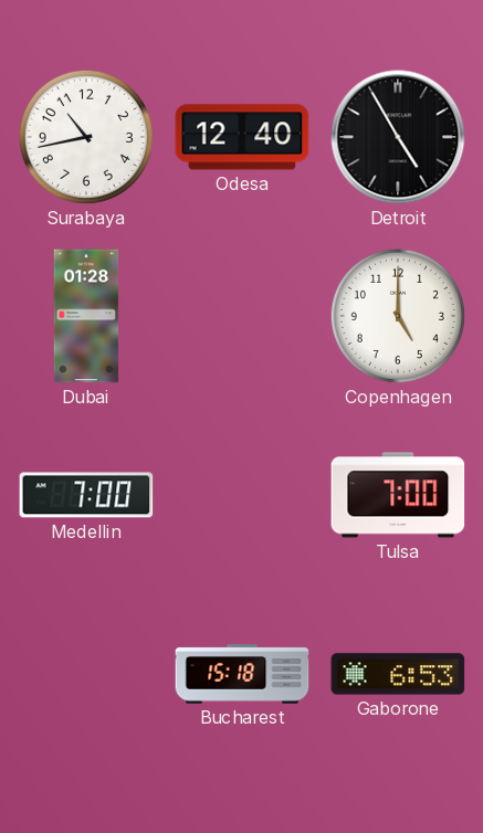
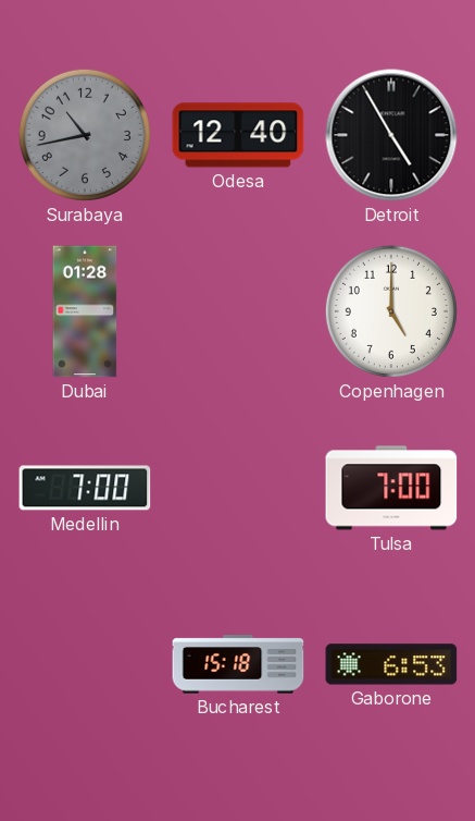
Surabaya dial: white -> grey (85, 135)
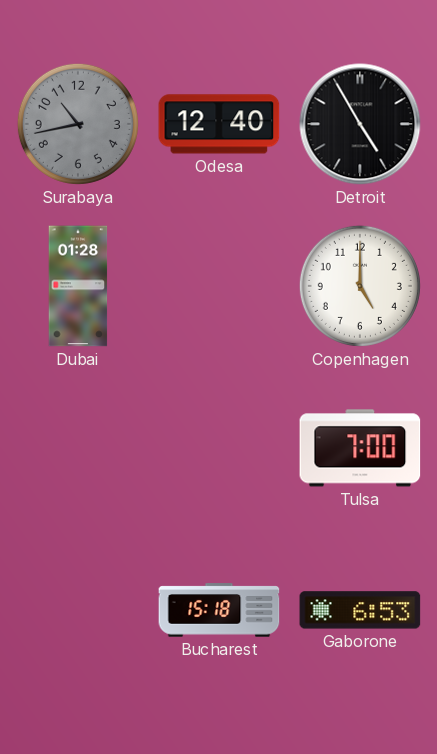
Medellin: 7:00 -> none (85, 488)
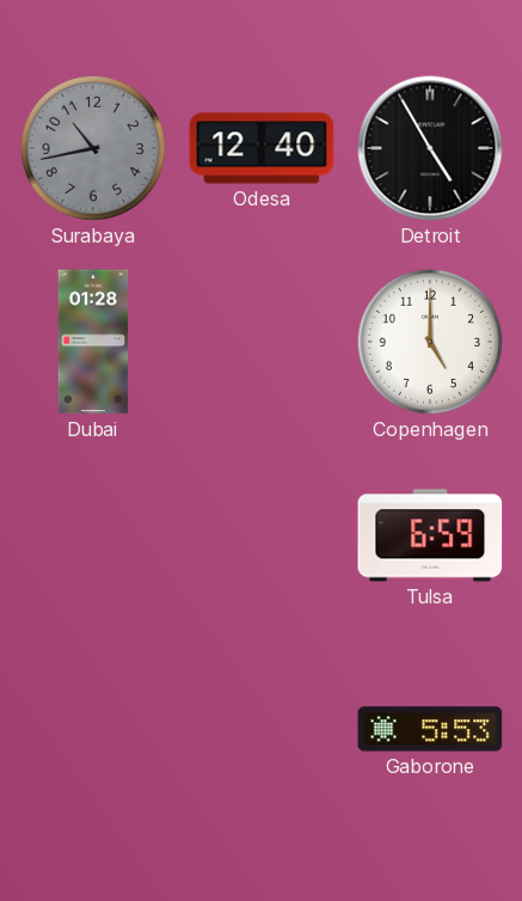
Tulsa: 7:00 -> 6:59 (430, 535)
Bucharest: 15:18 -> none (219, 610)
Gaborone: 6:53 -> 5:53 (430, 729)
